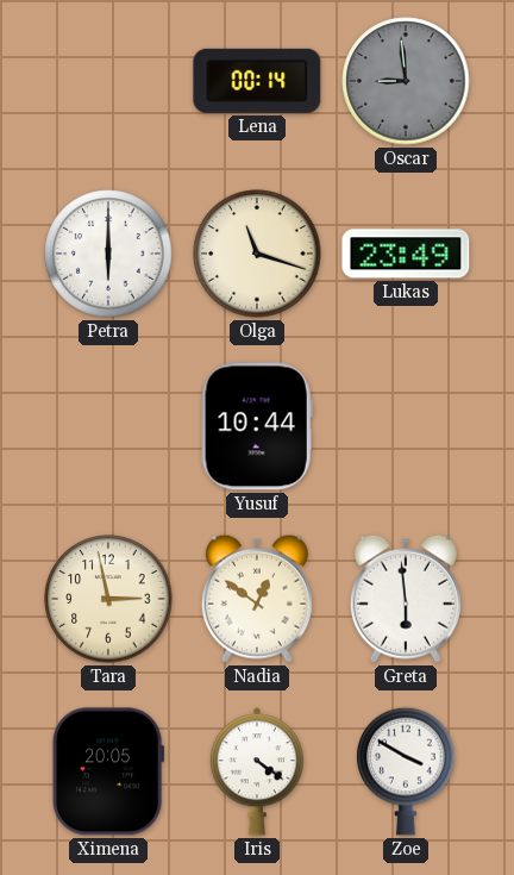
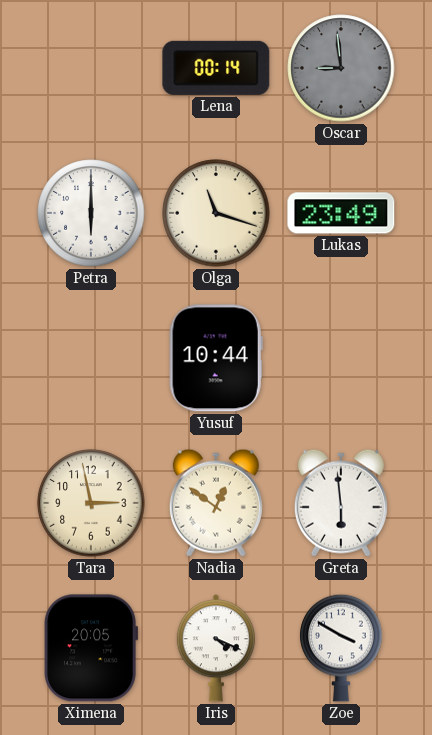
Iris: 4:21 -> 4:19 (216, 648)
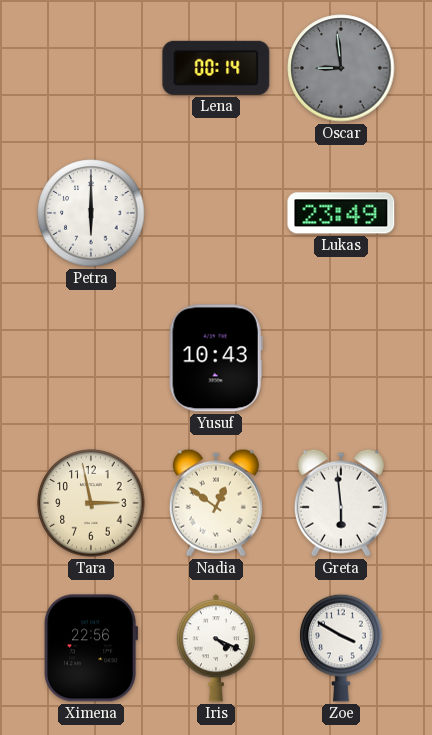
Olga: 11:18 -> none (216, 213)
Yusuf: 10:44 -> 10:43 (216, 358)
Ximena: 20:05 -> 22:56 (91, 648)
